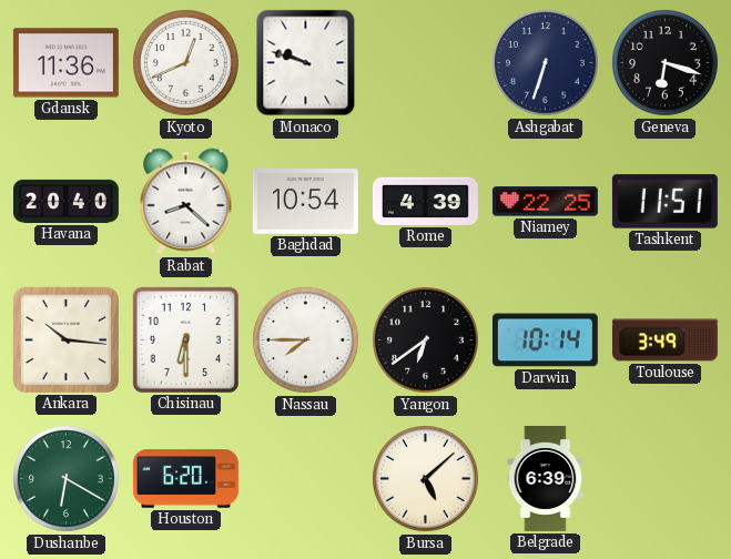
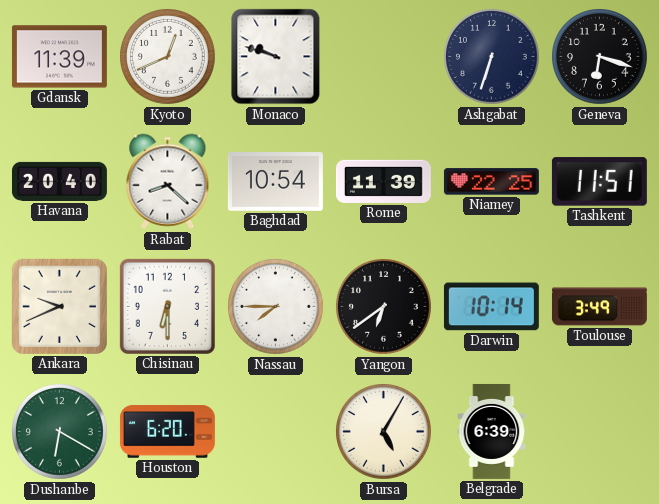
Gdansk: 11:36 -> 11:39 (59, 57)
Rome: 4:39 -> 11:39 (383, 181)
Ankara: 10:16 -> 9:41 (59, 306)
Bursa: 5:08 -> 5:05 (384, 432)
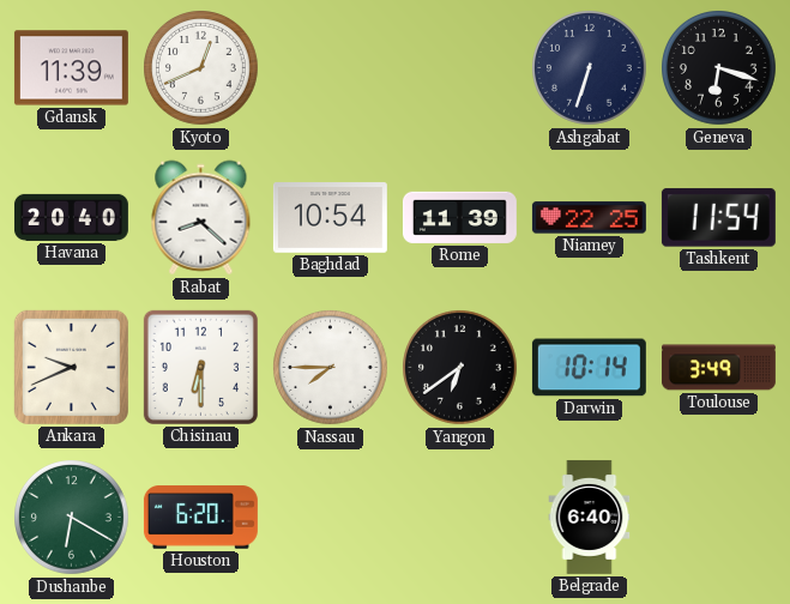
Monaco: 9:48 -> none (276, 57)
Tashkent: 11:51 -> 11:54 (718, 218)
Bursa: 5:05 -> none (384, 432)
Belgrade: 6:39 -> 6:40 (590, 517)
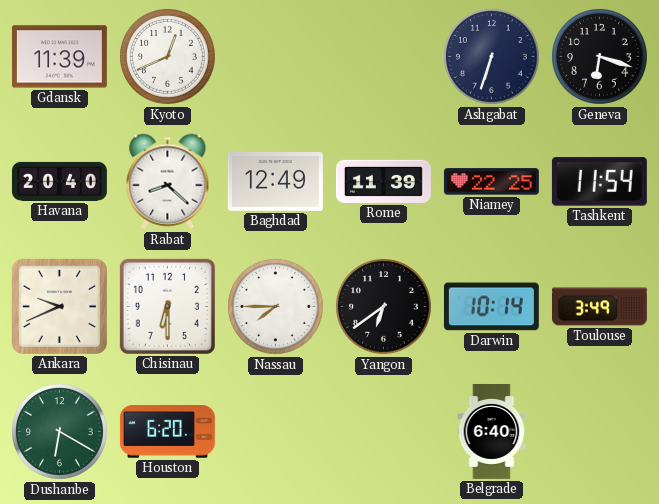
Baghdad: 10:54 -> 12:49 (275, 182)
